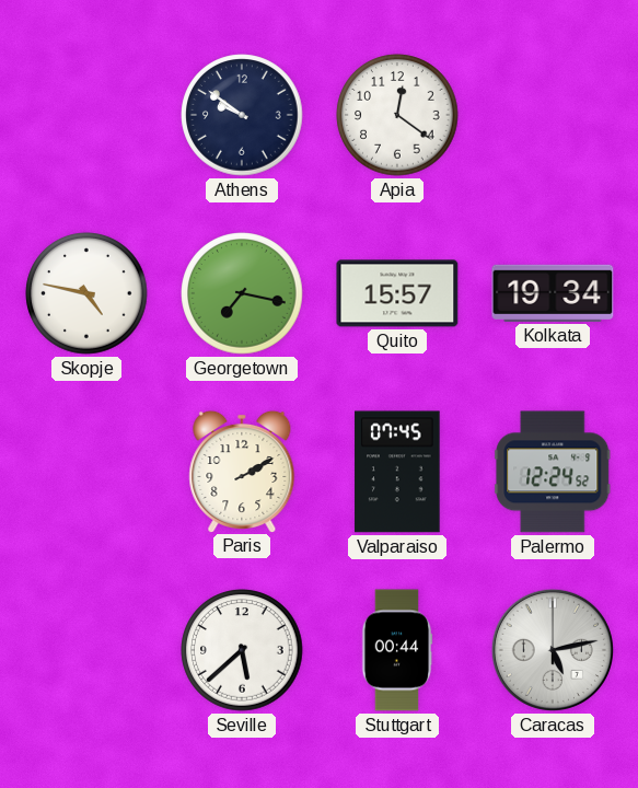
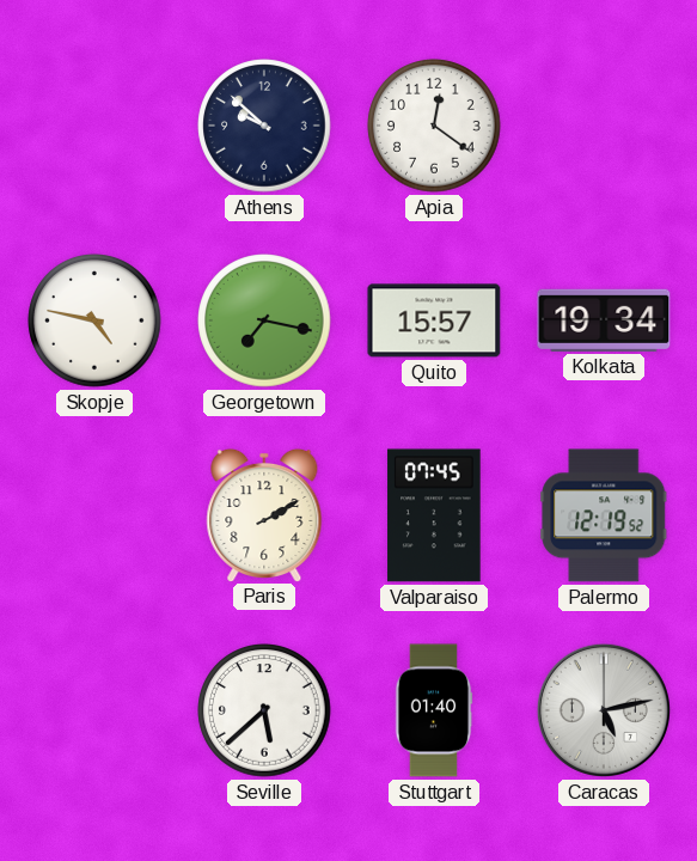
Athens: 9:51 -> 9:52 (264, 126)
Palermo: 12:24 -> 12:19 (604, 515)
Stuttgart: 00:44 -> 01:40 (434, 710)
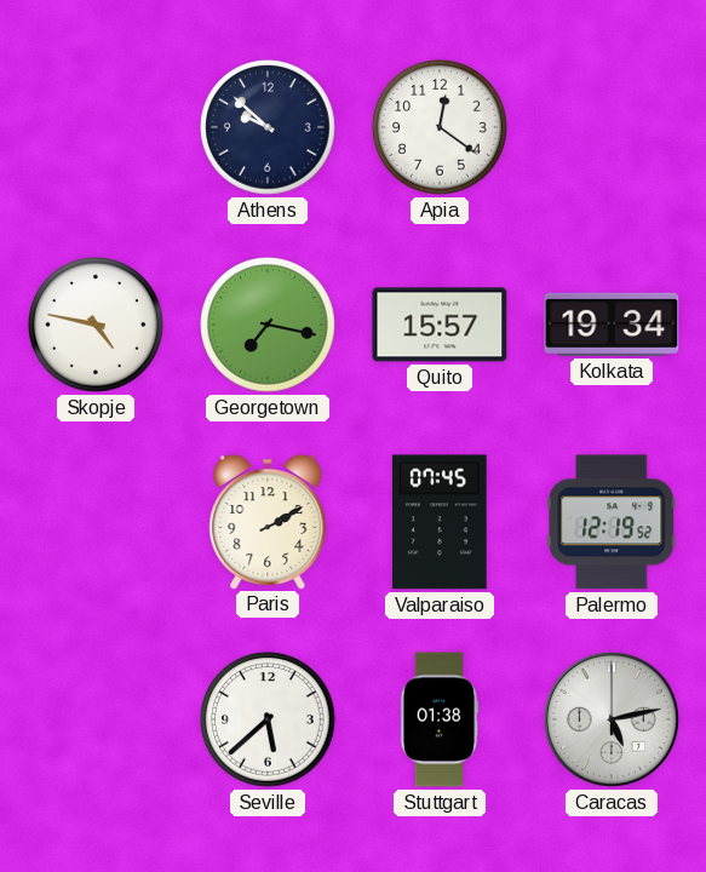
Stuttgart: 01:40 -> 01:38 (440, 719)
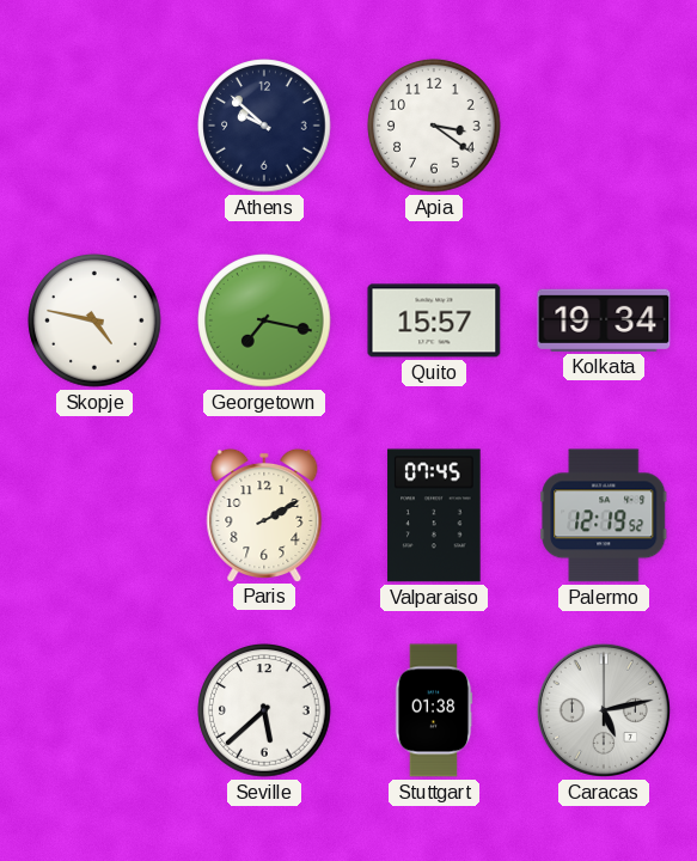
Apia: 12:21 -> 3:21 (434, 126)
